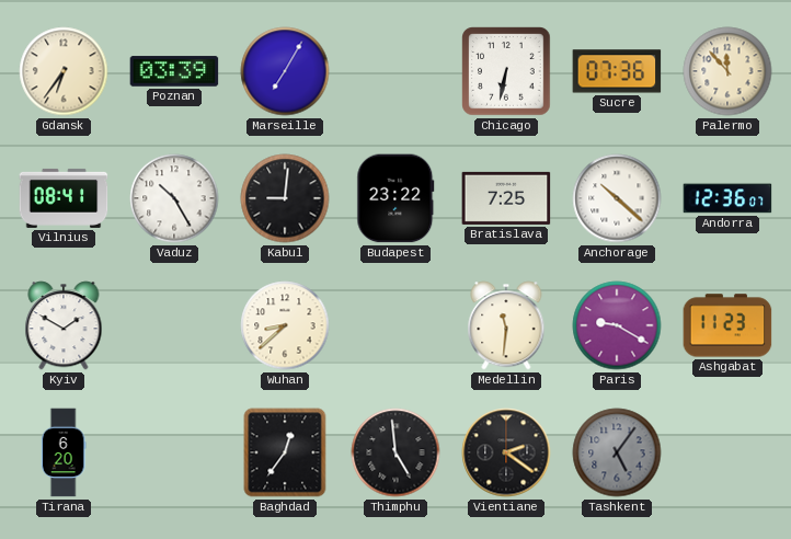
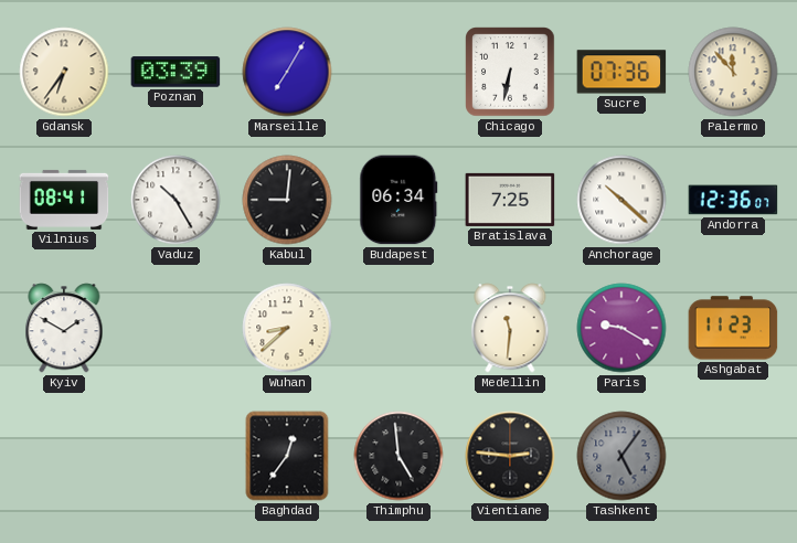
Budapest: 23:22 -> 06:34 (398, 200)
Tirana: 6:20 -> none (64, 452)
Vientiane: 2:21 -> 2:46 (510, 456)
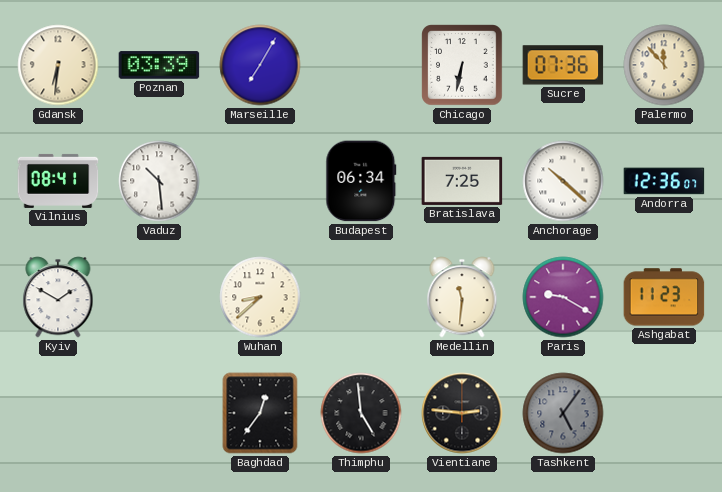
Gdansk: 6:36 -> 6:31 (58, 65)
Vaduz: 10:25 -> 10:29 (159, 181)
Kabul: 9:01 -> none (287, 200)
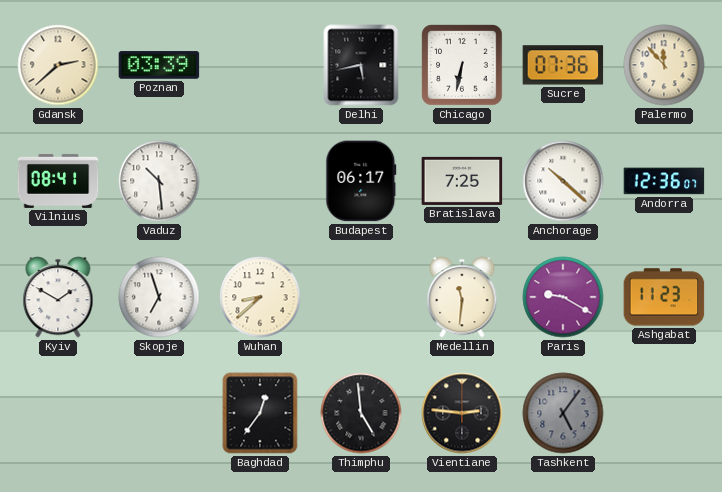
Gdansk: 6:31 -> 2:38 (58, 65)
Marseille: 7:05 -> none (260, 65)
Delhi: none -> 5:43 (361, 65)
Budapest: 06:34 -> 06:17 (361, 181)
Skopje: none -> 6:57 (159, 297)
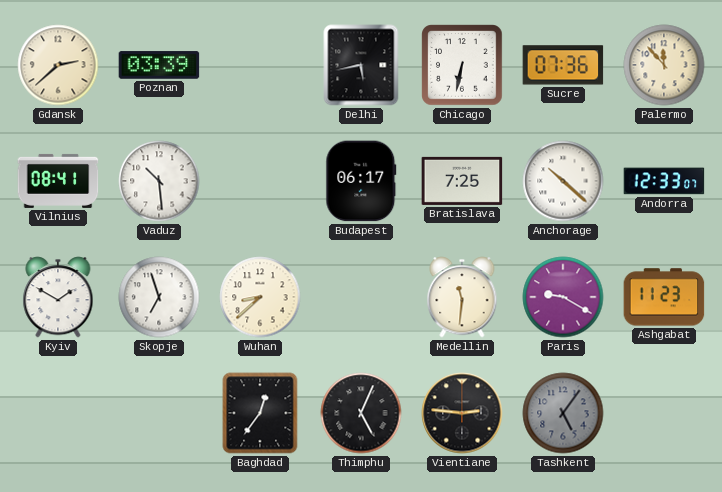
Andorra: 12:36 -> 12:33 (664, 181)
Thimphu: 4:59 -> 5:04 (361, 413)
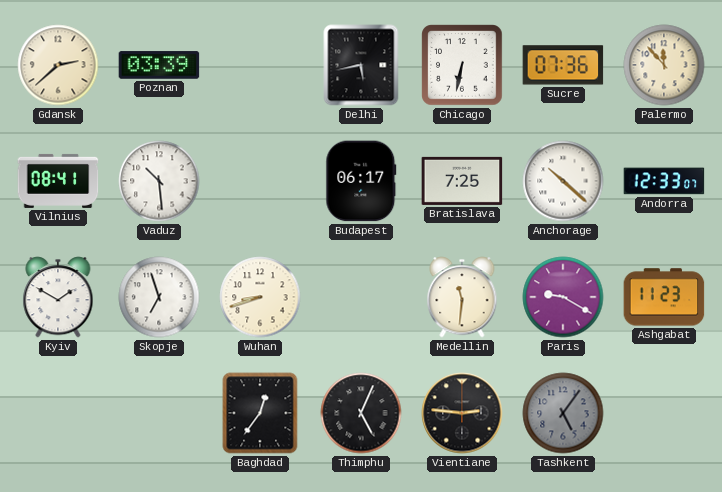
Wuhan: 8:38 -> 8:42 (260, 297)
